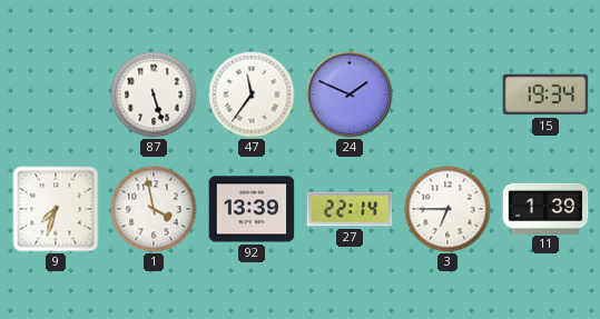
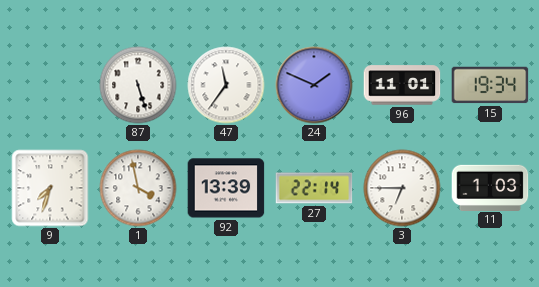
96: none -> 11:01 (402, 85)
11: 1:39 -> 1:03 (490, 187)
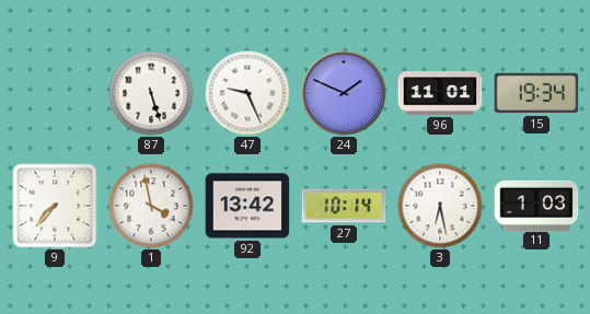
47: 11:36 -> 9:26 (247, 93)
9: 7:33 -> 7:37 (55, 206)
92: 13:39 -> 13:42 (247, 206)
27: 22:14 -> 10:14 (344, 206)
3: 6:45 -> 6:28 (440, 206)
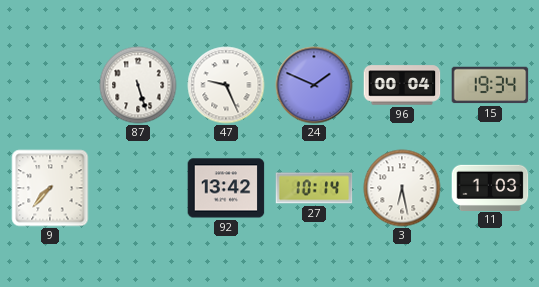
96: 11:01 -> 00:04 (402, 85)
1: 3:58 -> none (151, 206)
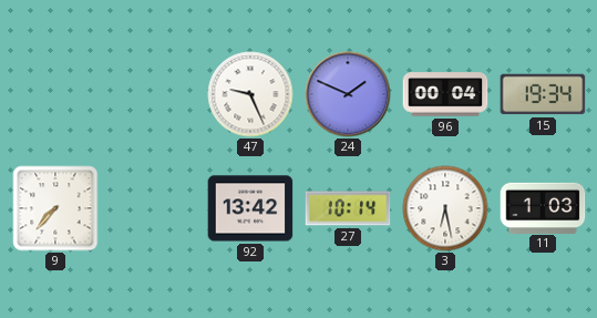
87: 5:27 -> none (138, 85)
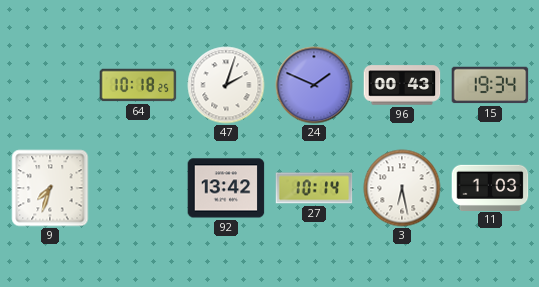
64: none -> 10:18 (138, 85)
47: 9:26 -> 2:03 (226, 85)
96: 00:04 -> 00:43 (402, 85)
9: 7:37 -> 7:33 (50, 188)
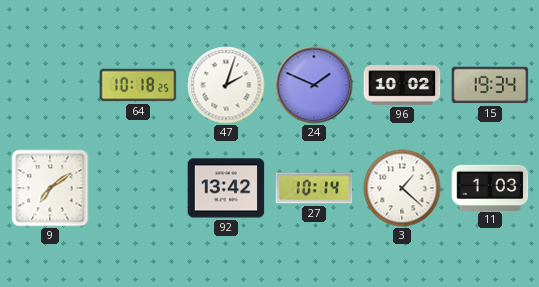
96: 00:43 -> 10:02 (402, 85)
9: 7:33 -> 7:09 (50, 188)
3: 6:28 -> 1:22 (402, 188)
